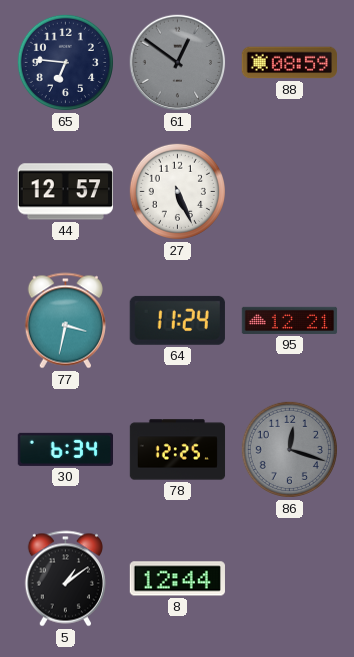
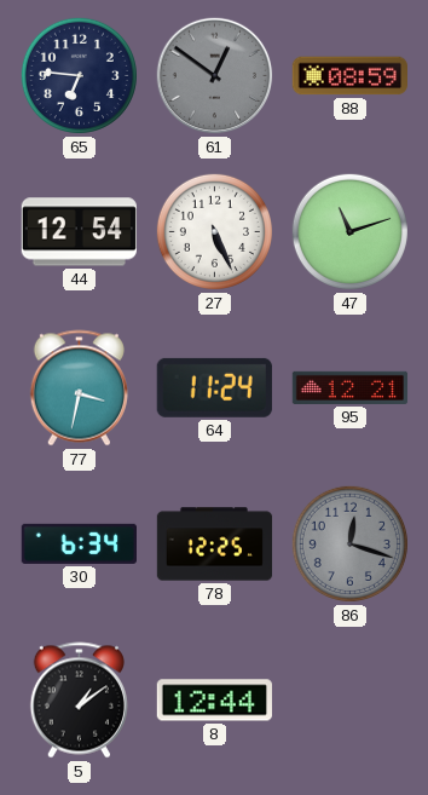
44: 12:57 -> 12:54 (79, 232)
47: none -> 11:12 (349, 231)
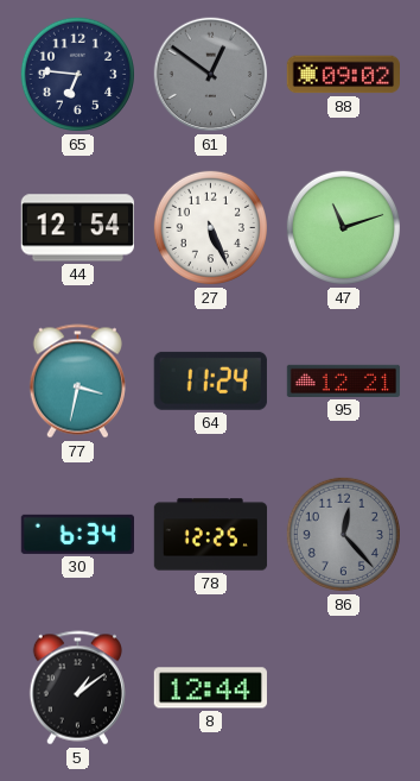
88: 08:59 -> 09:02 (343, 75)
86: 12:18 -> 12:23 (343, 534)
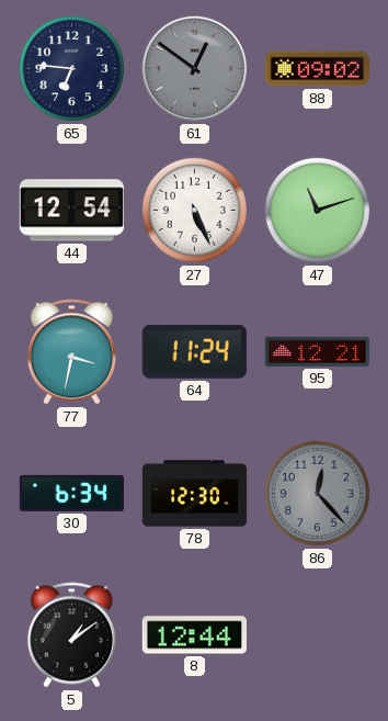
78: 12:25 -> 12:30 (195, 494)
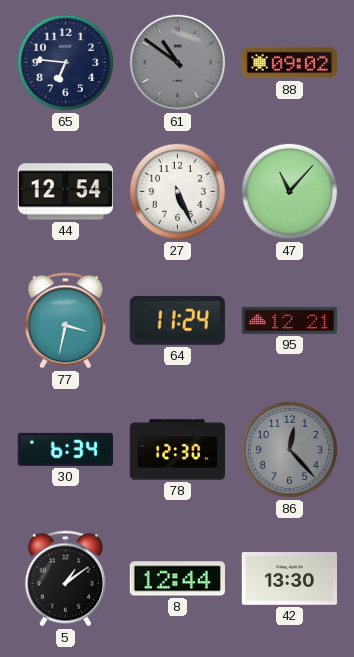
61: 12:51 -> 10:51 (178, 63)
47: 11:12 -> 11:07 (289, 191)
42: none -> 13:30 (289, 579)
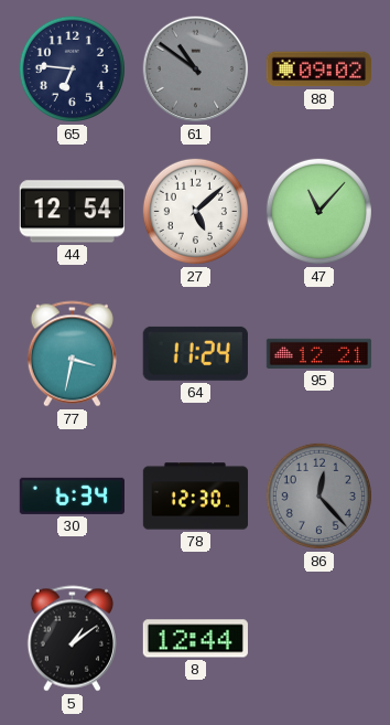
27: 5:26 -> 5:08 (195, 211)
42: 13:30 -> none (289, 579)
